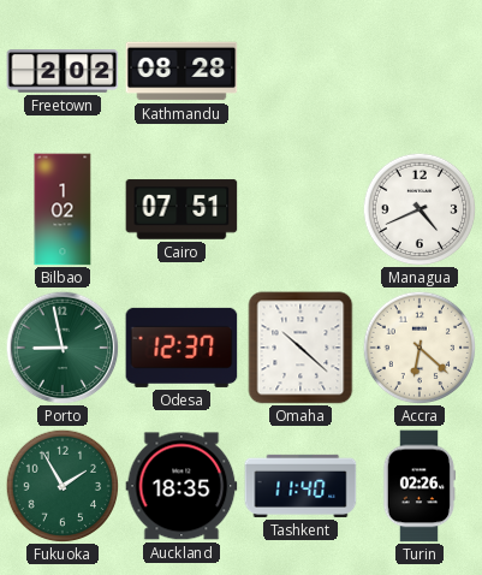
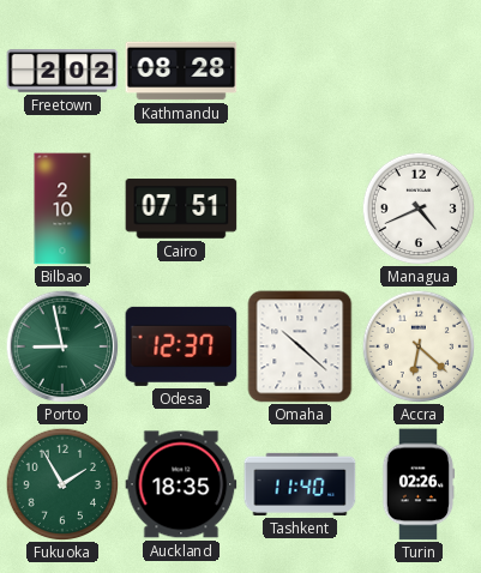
Bilbao: 1:02 -> 2:10 (62, 209)
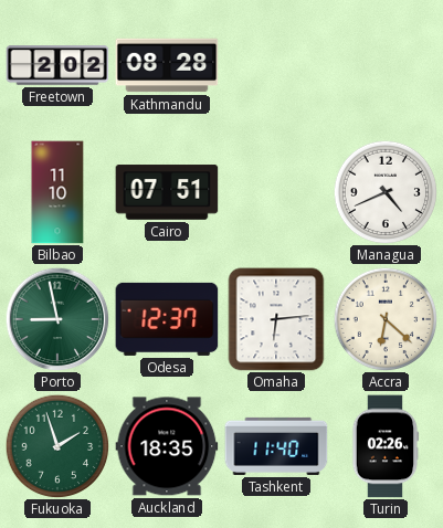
Bilbao: 2:10 -> 11:10 (57, 192)
Omaha: 10:22 -> 6:14 (276, 319)
Fukuoka: 1:55 -> 1:57 (57, 446)
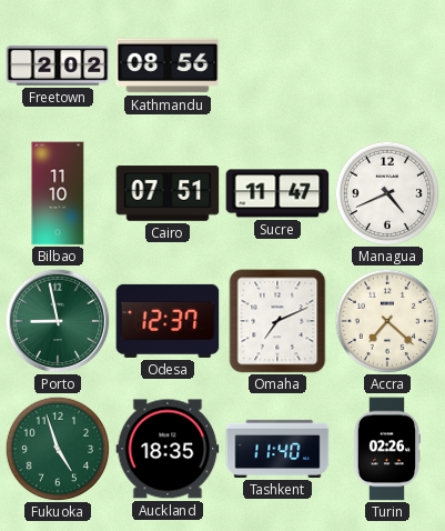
Kathmandu: 08:28 -> 08:56 (168, 66)
Sucre: none -> 11:47 (277, 193)
Omaha: 6:14 -> 7:11 (277, 321)
Accra: 6:22 -> 7:22 (387, 321)
Fukuoka: 1:57 -> 4:57 (58, 449)
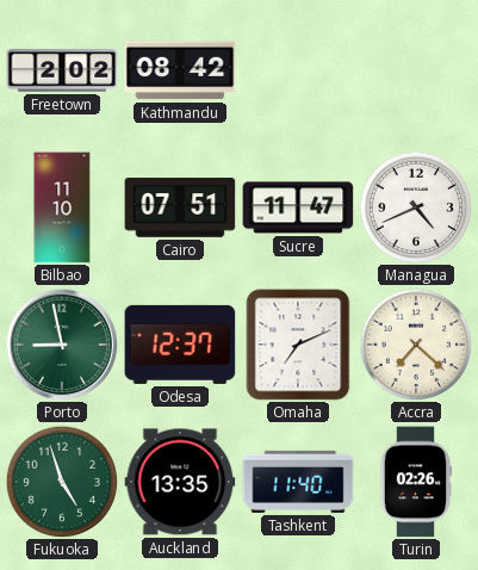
Kathmandu: 08:56 -> 08:42 (180, 70)
Auckland: 18:35 -> 13:35 (180, 482)
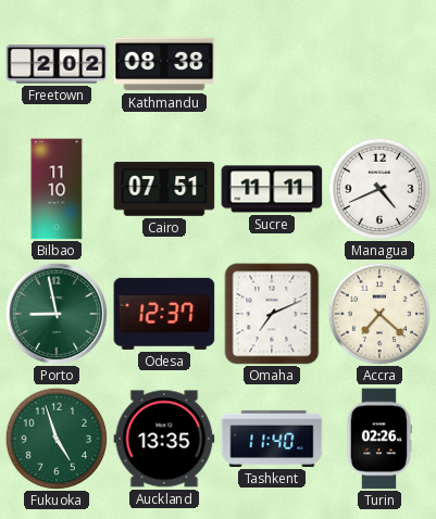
Kathmandu: 08:42 -> 08:38 (164, 64)
Sucre: 11:47 -> 11:11 (272, 189)
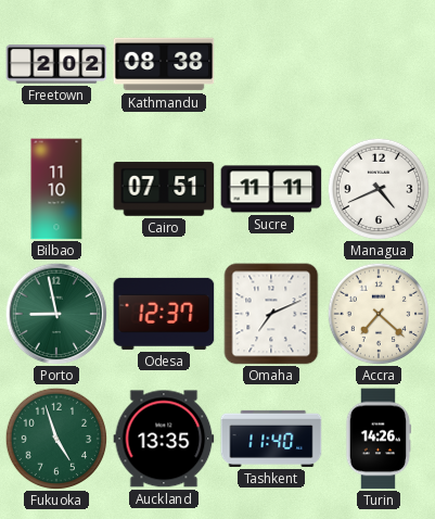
Turin: 02:26 -> 14:26 (379, 439)
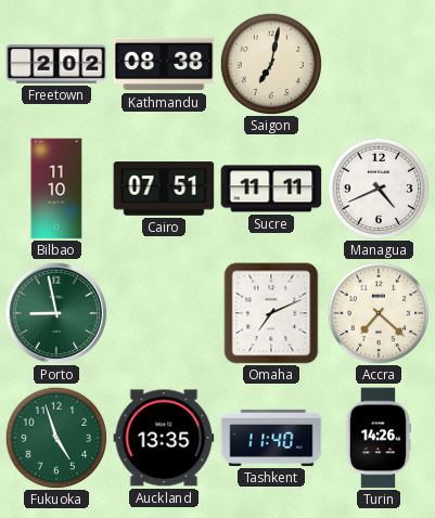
Saigon: none -> 7:02 (271, 64)
Odesa: 12:37 -> none (164, 314)
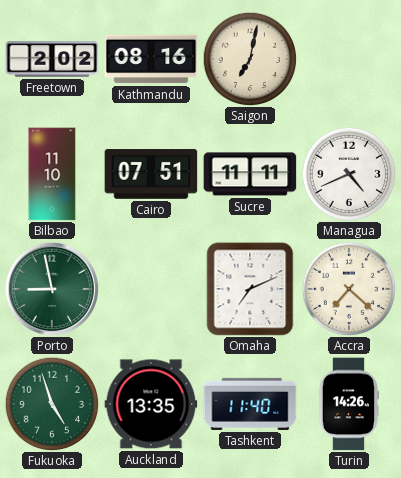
Kathmandu: 08:38 -> 08:16 (151, 59)
